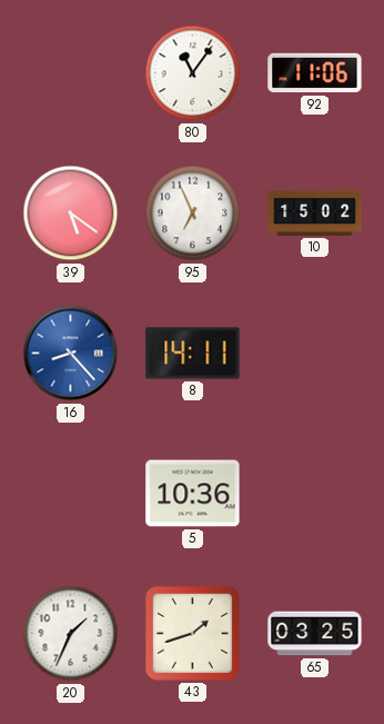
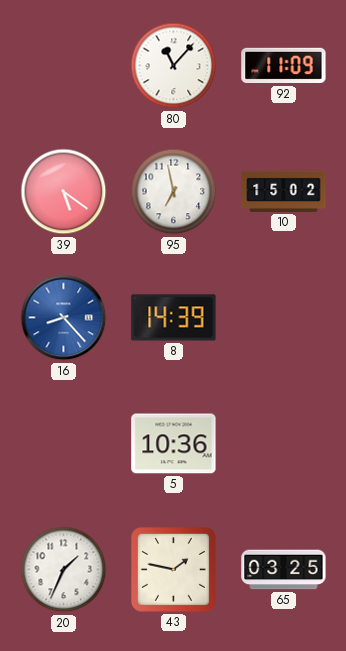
80: 11:06 -> 11:07 (174, 66)
92: 11:06 -> 11:09 (284, 66)
95: 6:56 -> 6:58 (174, 192)
8: 14:11 -> 14:39 (174, 318)
43: 1:42 -> 1:47 (173, 569)
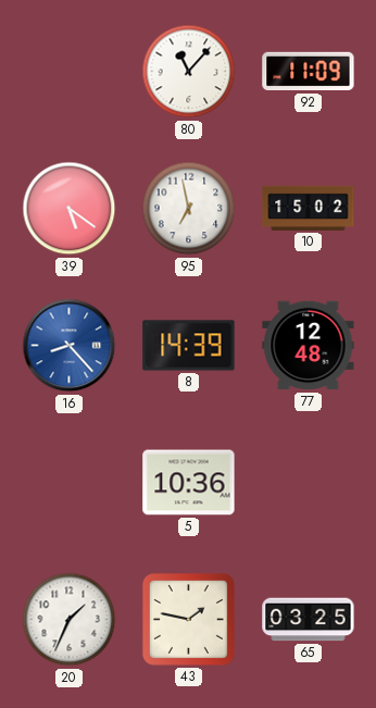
77: none -> 12:48 (309, 346)
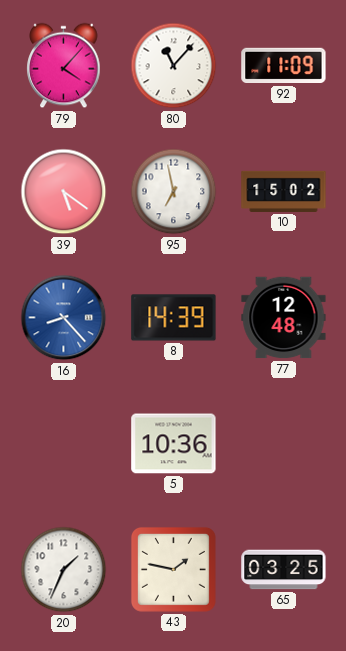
79: none -> 4:07 (64, 66)
